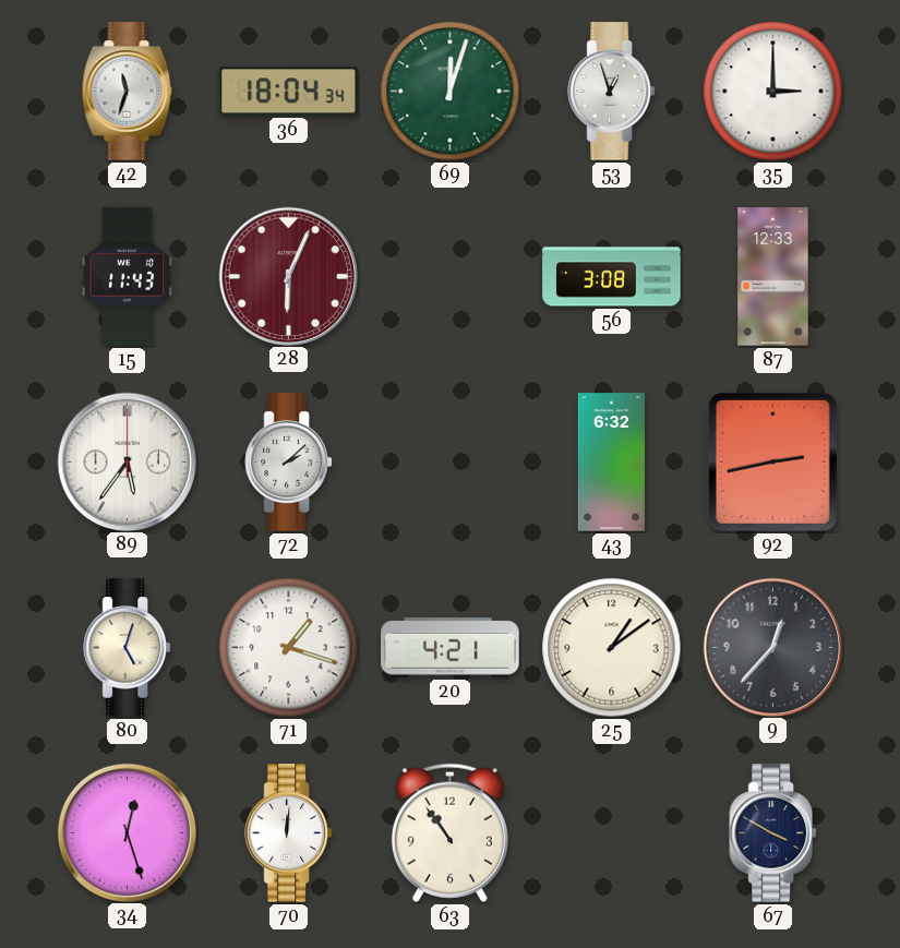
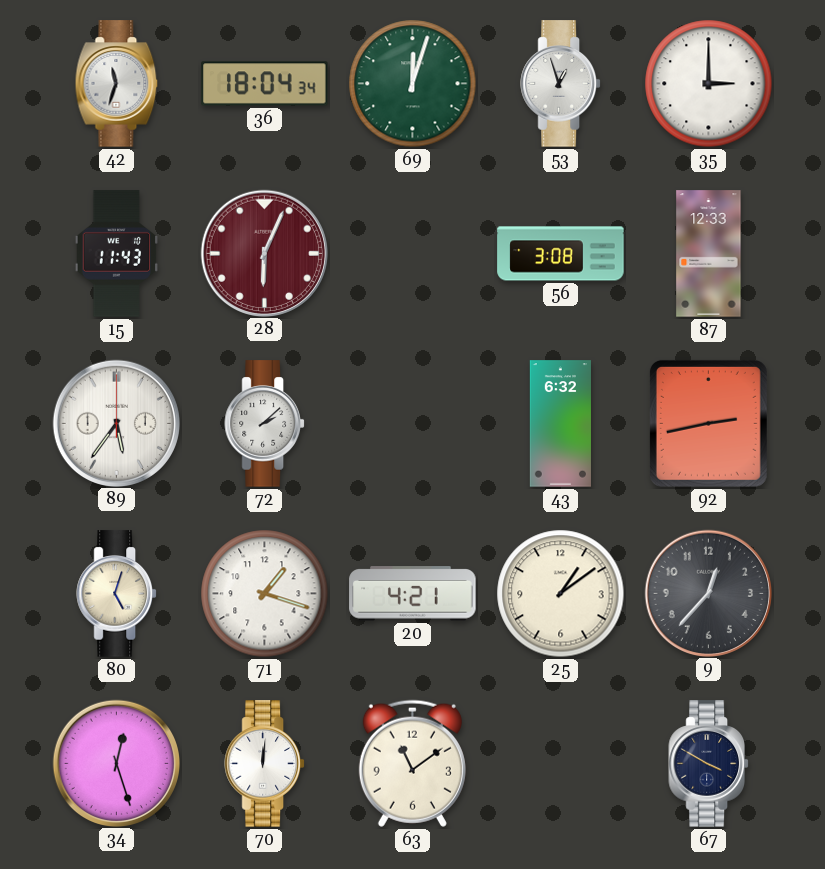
63: 10:54 -> 11:09 (412, 763)
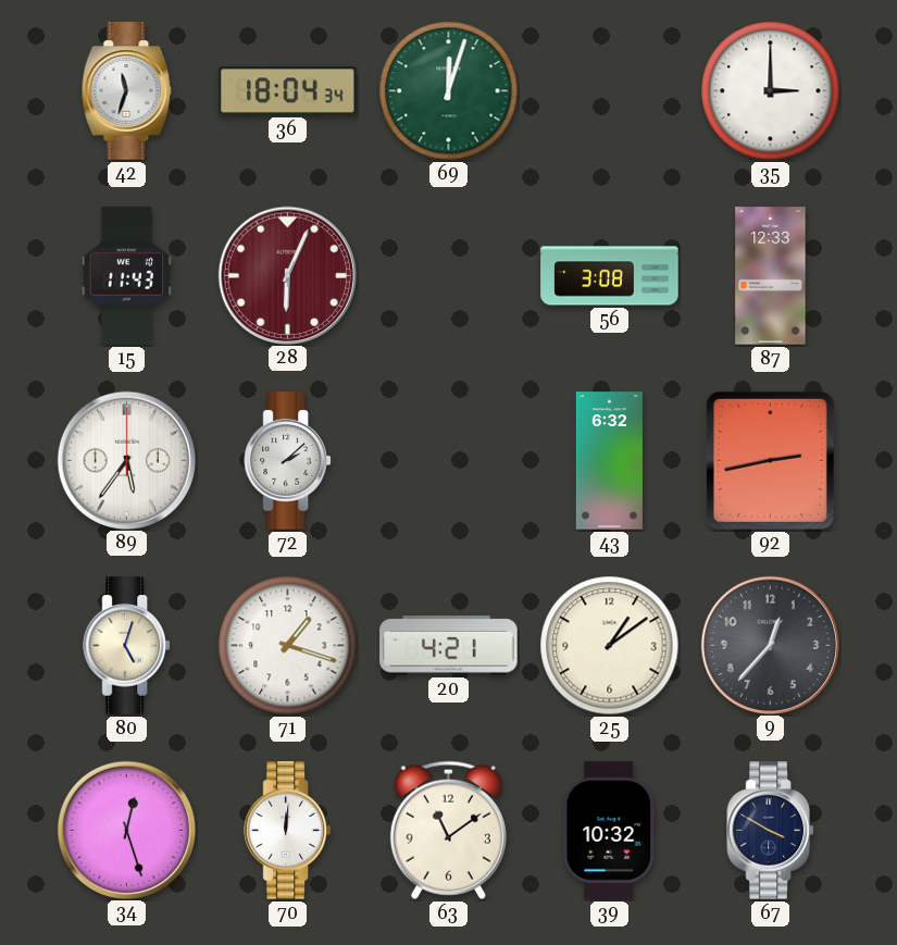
53: 12:57 -> none (560, 84)
39: none -> 10:32 (609, 831)
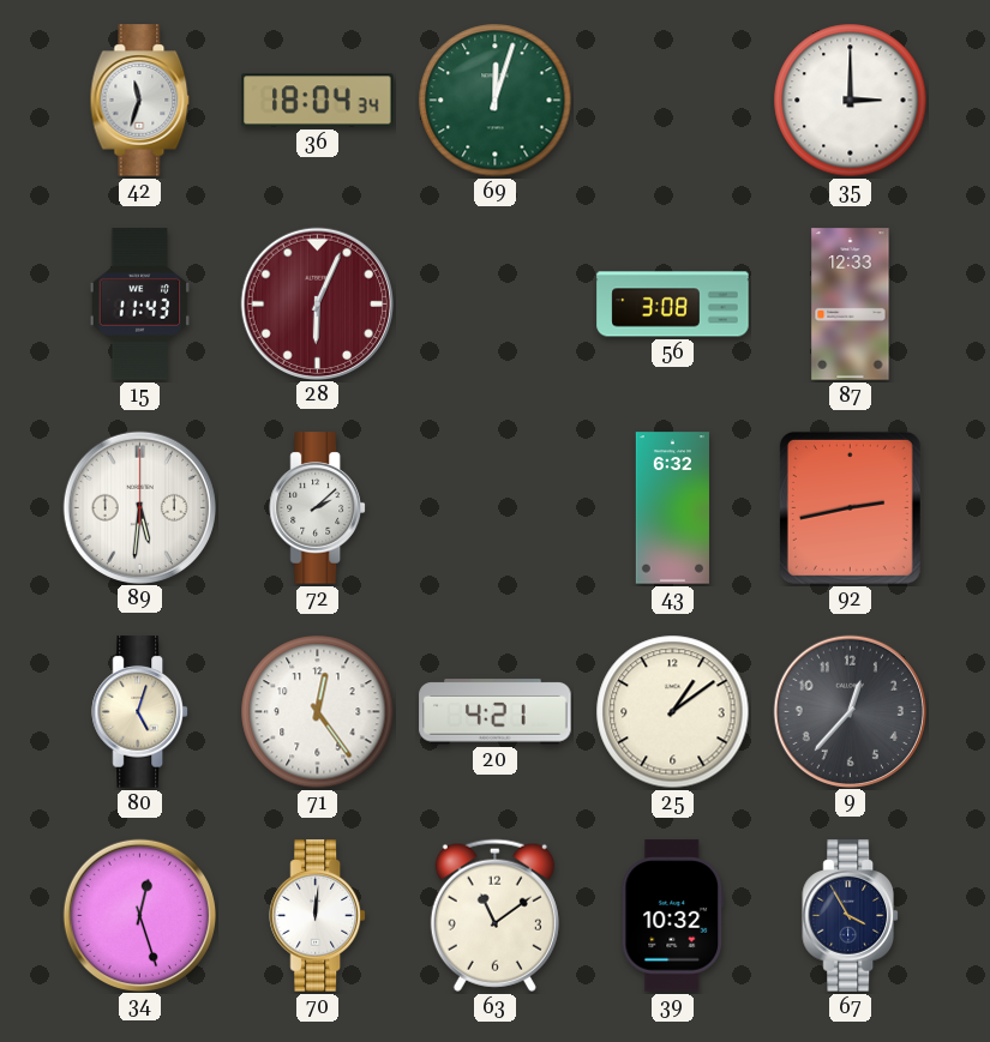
89: 5:36 -> 5:31 (139, 507)
71: 1:18 -> 12:24 (318, 712)
67: 3:50 -> 3:55 (850, 916)
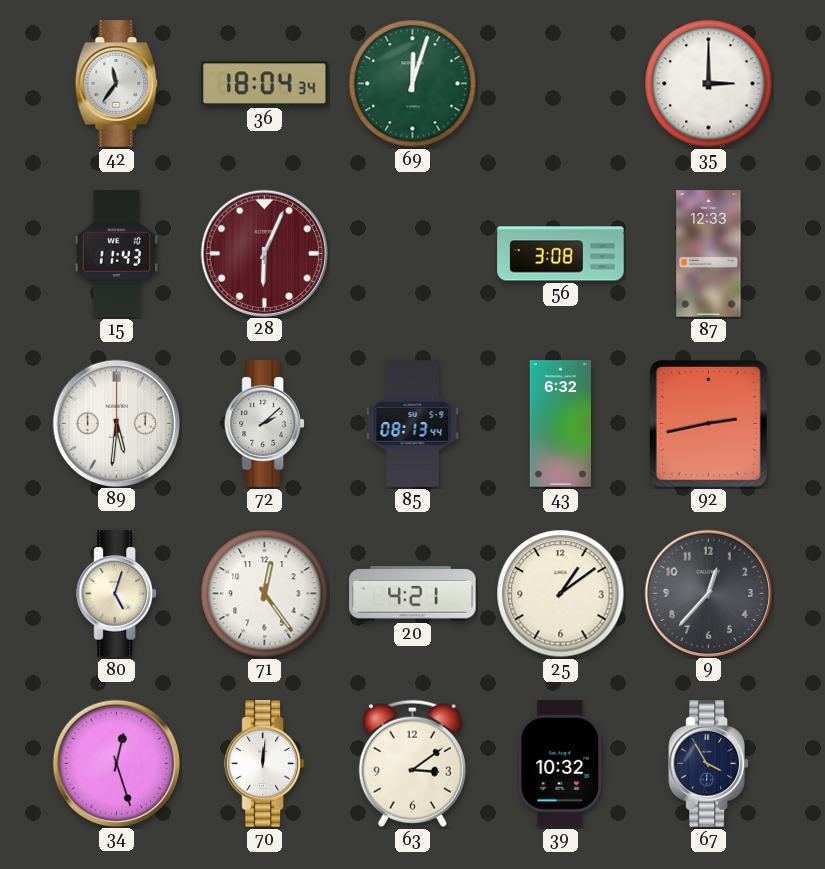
42: 11:33 -> 11:36 (117, 84)
85: none -> 08:13 (413, 424)
63: 11:09 -> 3:09 (412, 763)
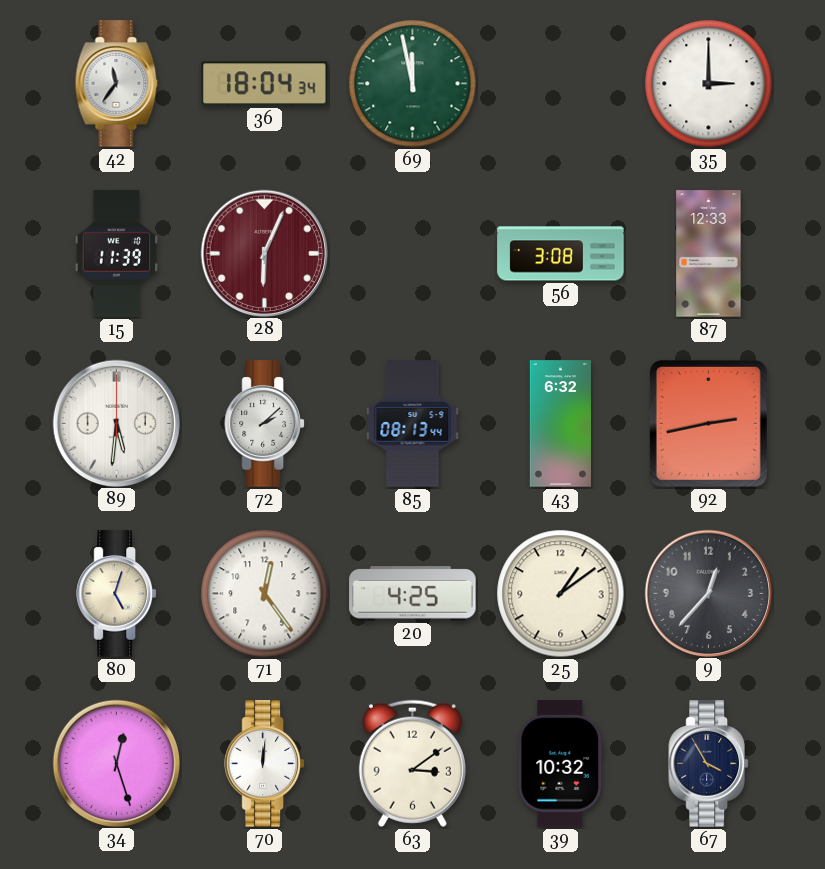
69: 12:03 -> 11:58 (413, 84)
15: 11:43 -> 11:39 (117, 254)
20: 4:21 -> 4:25 (413, 594)
